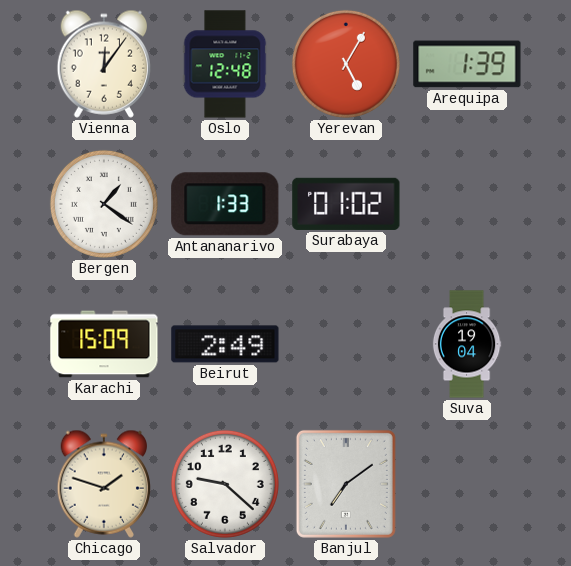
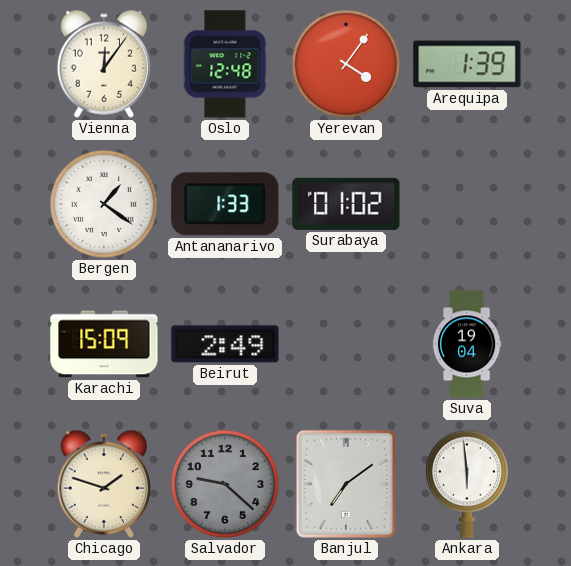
Yerevan: 5:05 -> 4:06 (346, 64)
Salvador dial: white -> grey (225, 484)
Ankara: none -> 5:59 (467, 484)
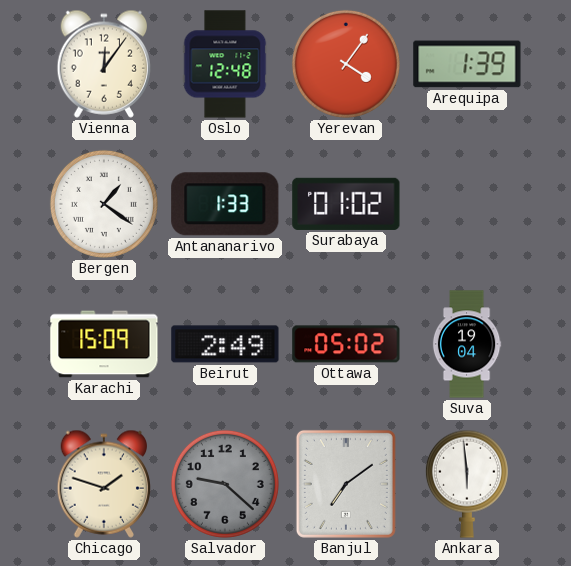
Ottawa: none -> 05:02 (346, 344)
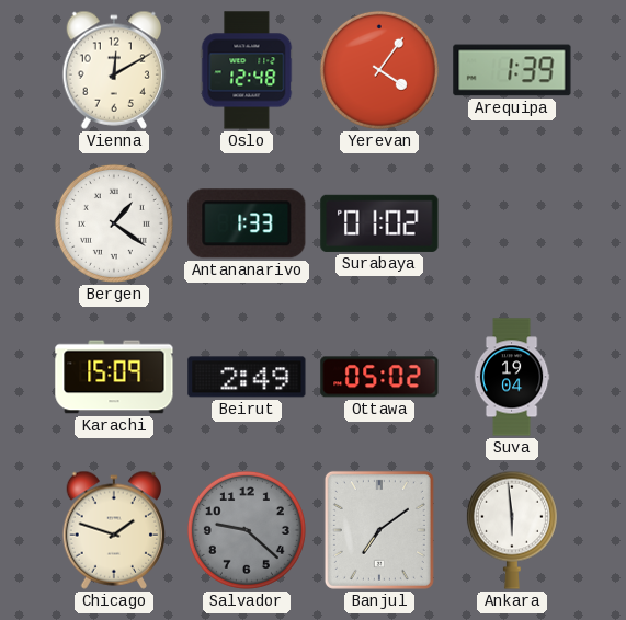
Vienna: 12:06 -> 12:10 (114, 70)
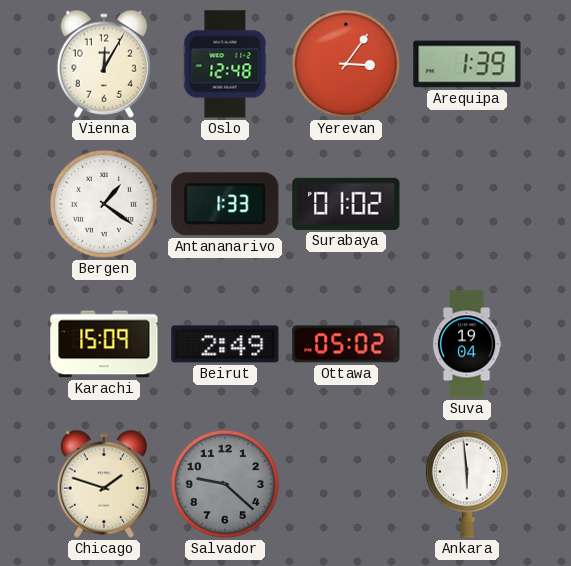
Vienna: 12:10 -> 12:05 (104, 64)
Yerevan: 4:06 -> 3:06 (346, 64)
Banjul: 7:09 -> none (379, 530)
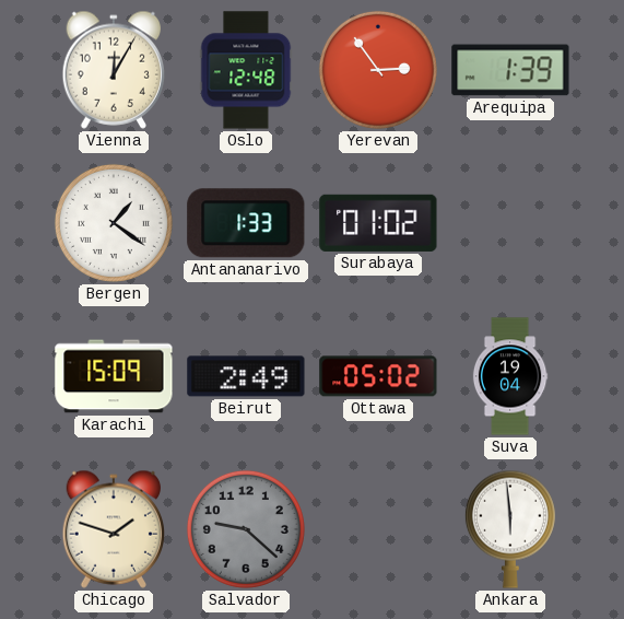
Yerevan: 3:06 -> 2:54 (378, 70)
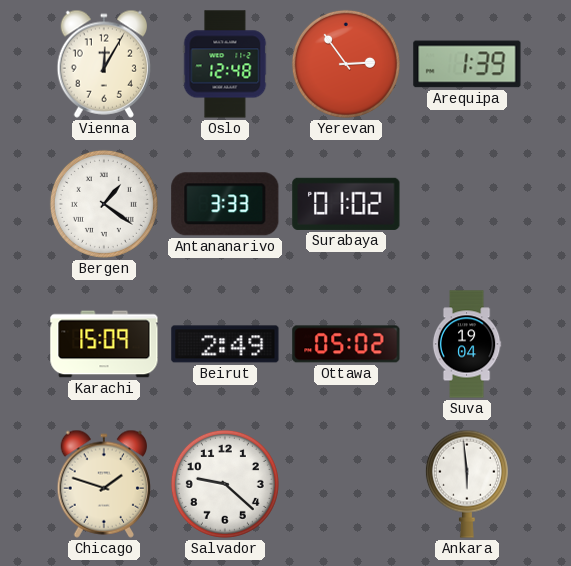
Antananarivo: 1:33 -> 3:33 (225, 204)
Salvador dial: grey -> white (225, 484)
